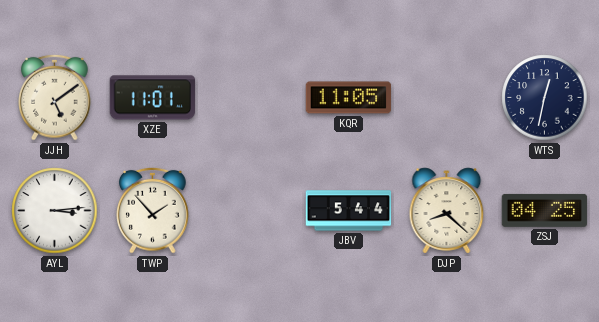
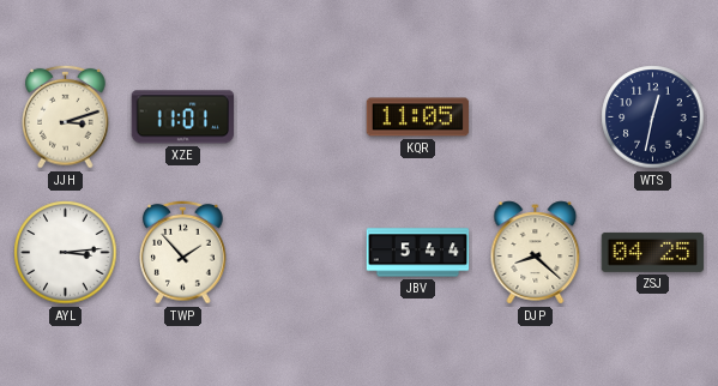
JJH: 5:09 -> 3:12 (66, 116)
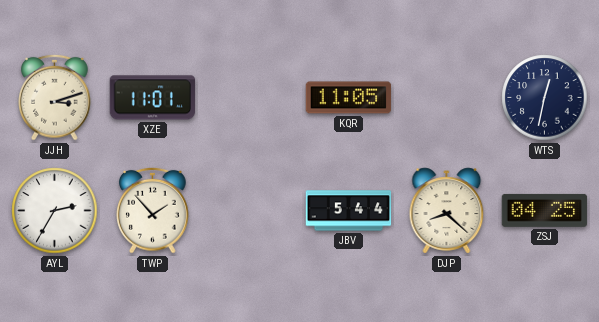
AYL: 3:14 -> 2:35 (55, 211)
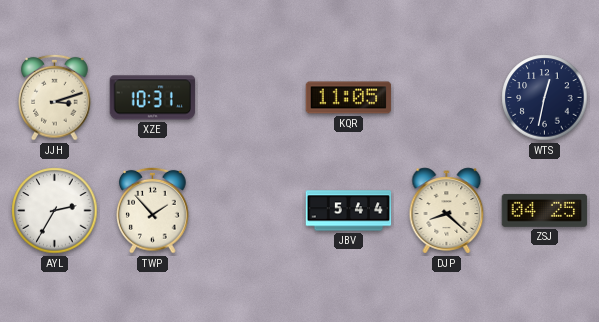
XZE: 11:01 -> 10:31 (153, 98)
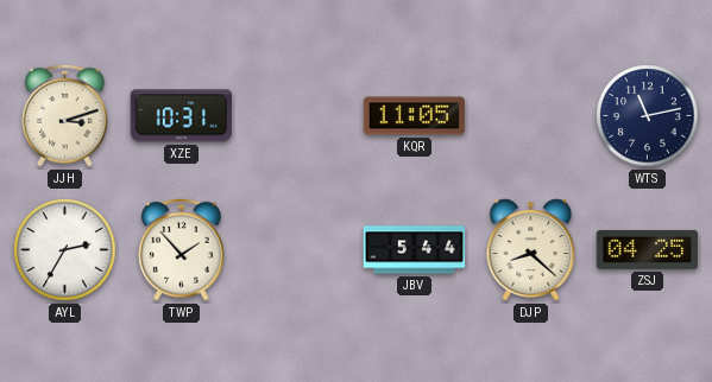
WTS: 12:32 -> 11:13 (648, 116)
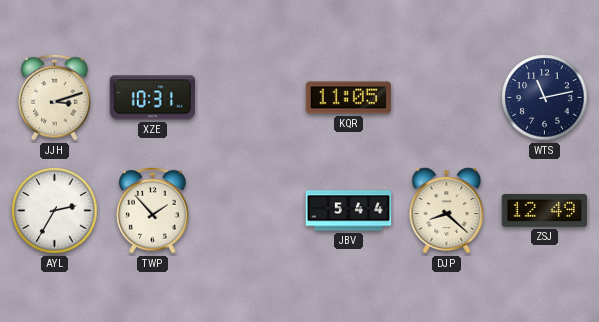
ZSJ: 04:25 -> 12:49 (545, 210)
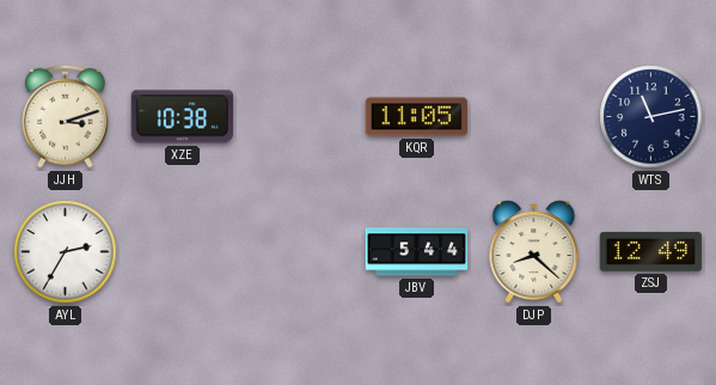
XZE: 10:31 -> 10:38 (183, 117)
TWP: 1:53 -> none (153, 210)
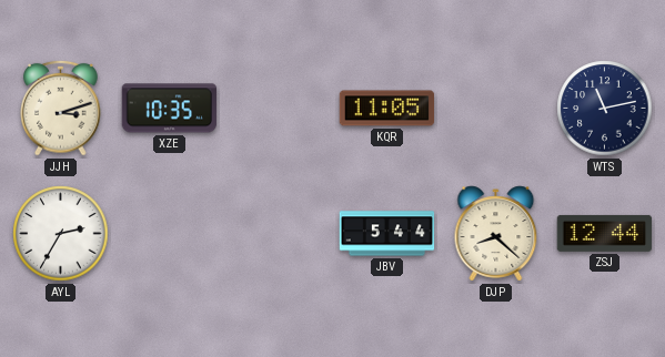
XZE: 10:38 -> 10:35 (170, 109)
ZSJ: 12:49 -> 12:44 (605, 233)
